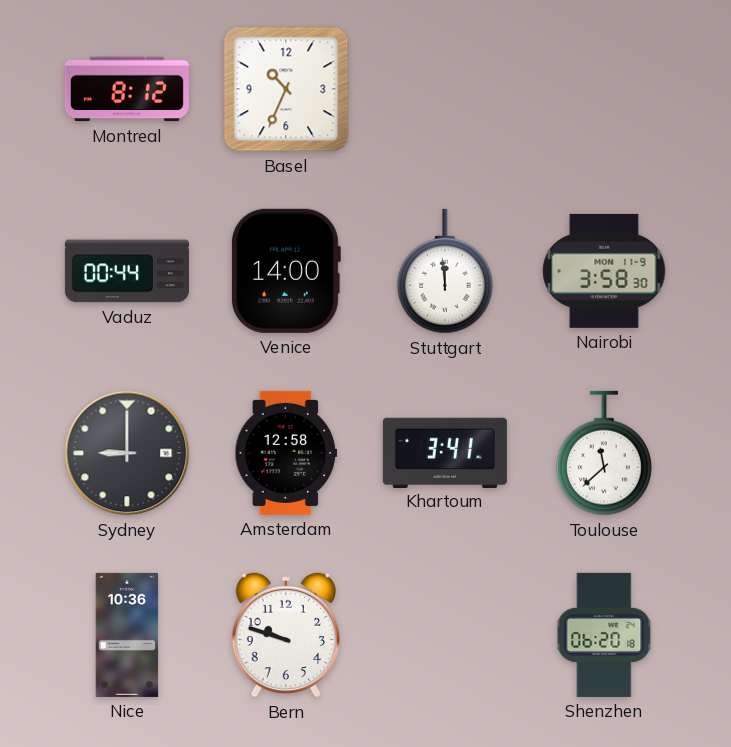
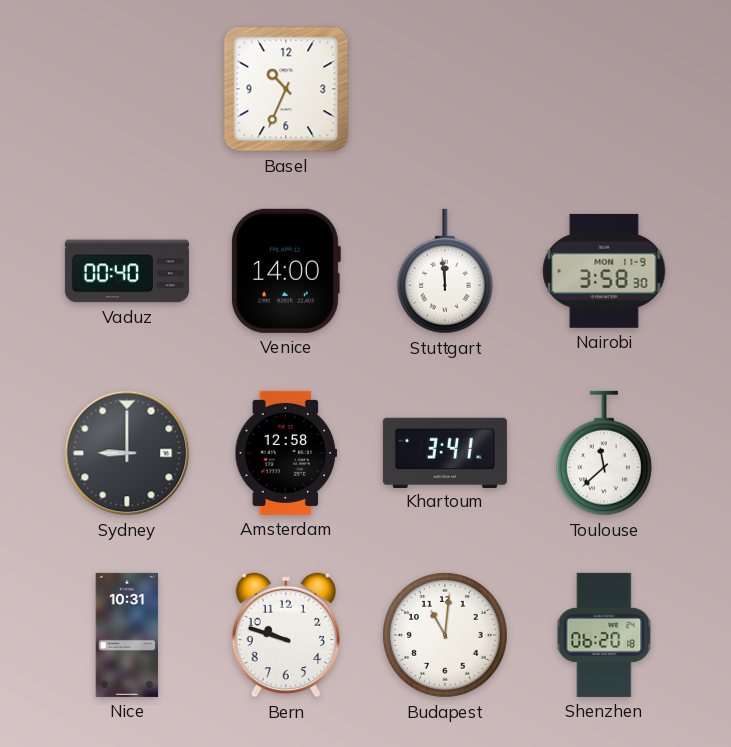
Montreal: 8:12 -> none (127, 89)
Vaduz: 00:44 -> 00:40 (127, 271)
Nice: 10:36 -> 10:31 (127, 635)
Budapest: none -> 11:01 (445, 635)
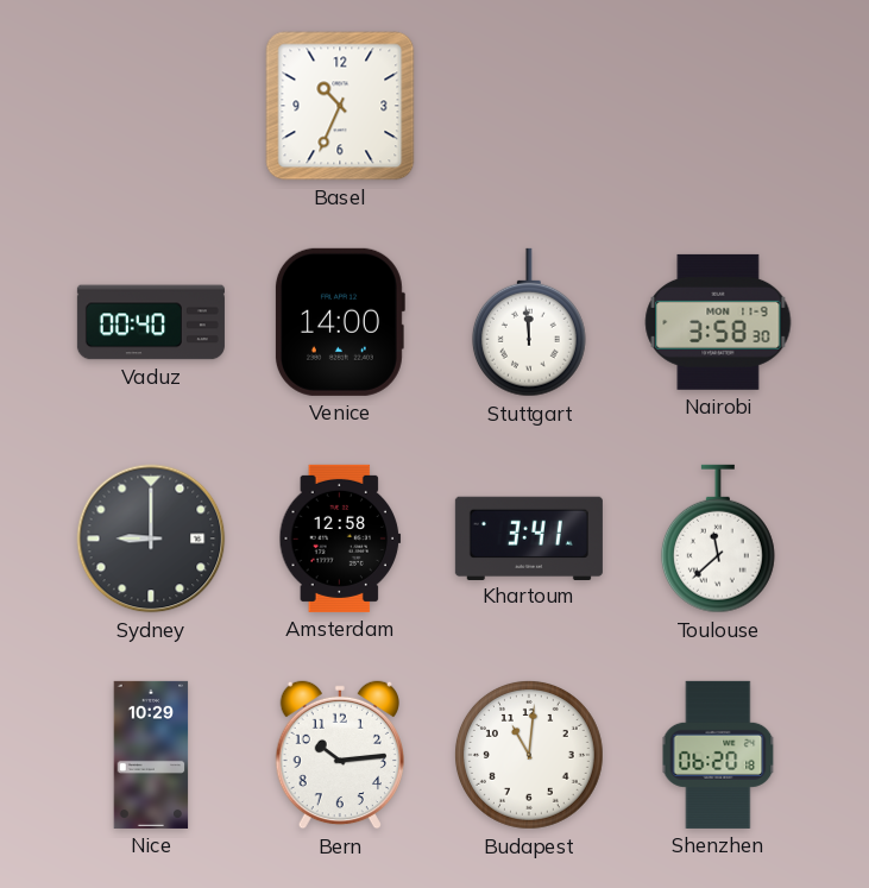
Nice: 10:31 -> 10:29 (151, 755)
Bern: 9:48 -> 10:14 (339, 755)
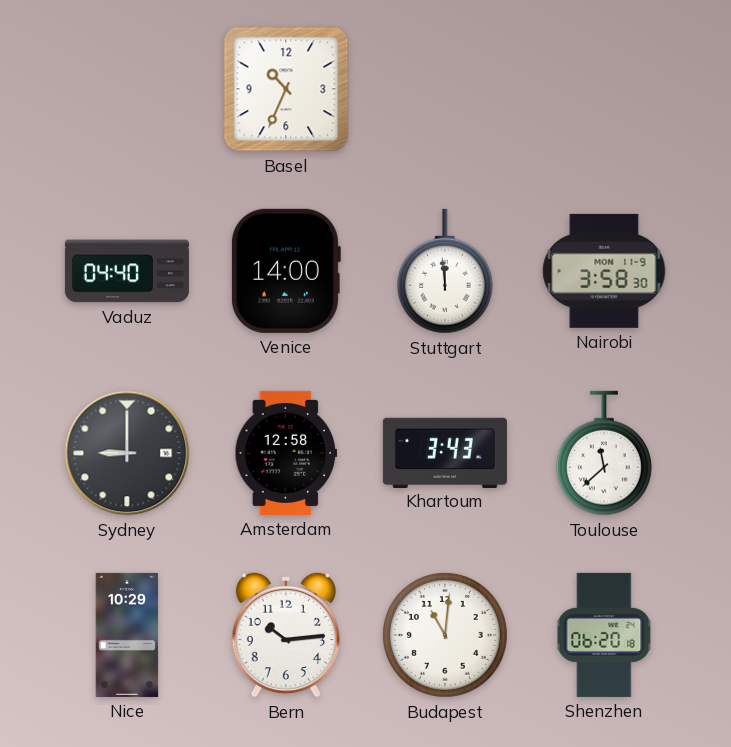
Vaduz: 00:40 -> 04:40 (127, 271)
Khartoum: 3:41 -> 3:43 (445, 452)
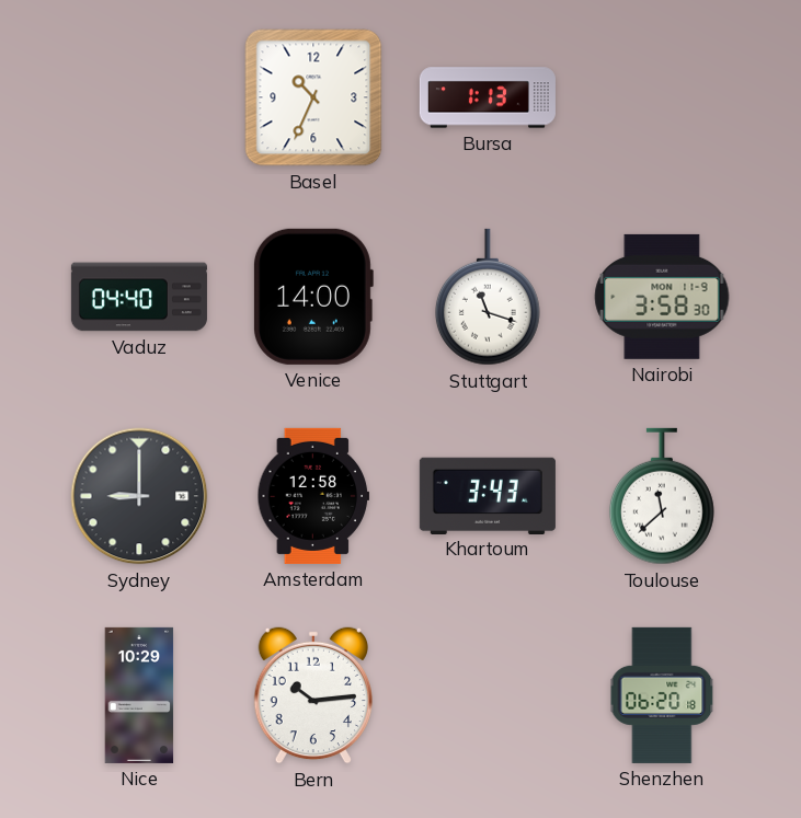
Bursa: none -> 1:13 (488, 97)
Stuttgart: 11:59 -> 11:18 (488, 297)
Budapest: 11:01 -> none (445, 635)
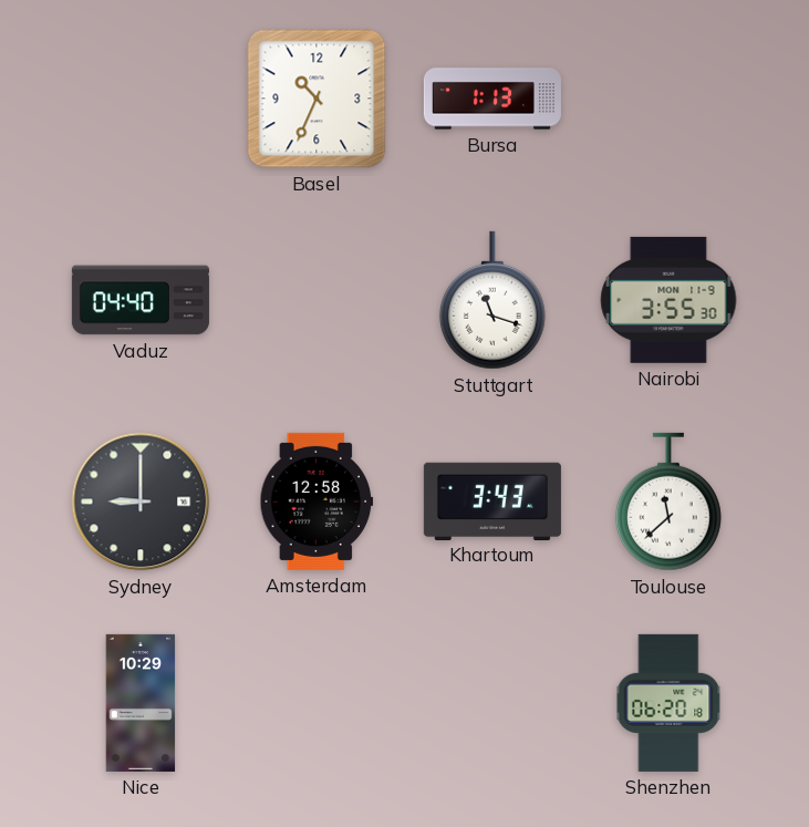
Venice: 14:00 -> none (312, 297)
Nairobi: 3:58 -> 3:55 (668, 300)
Bern: 10:14 -> none (312, 695)
